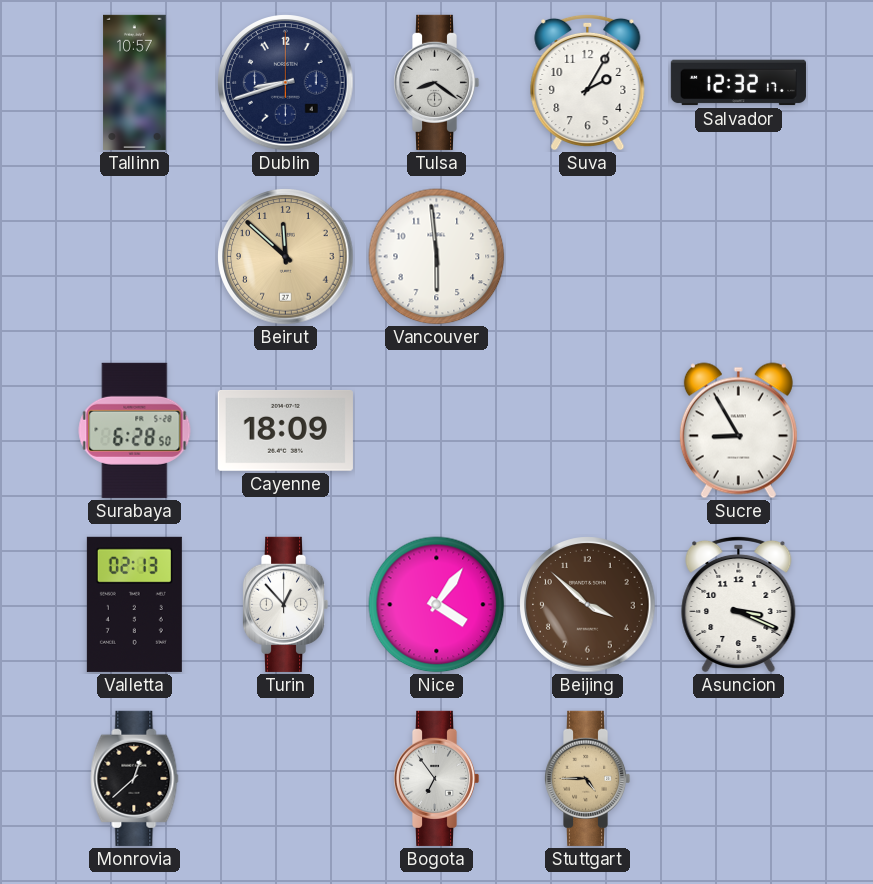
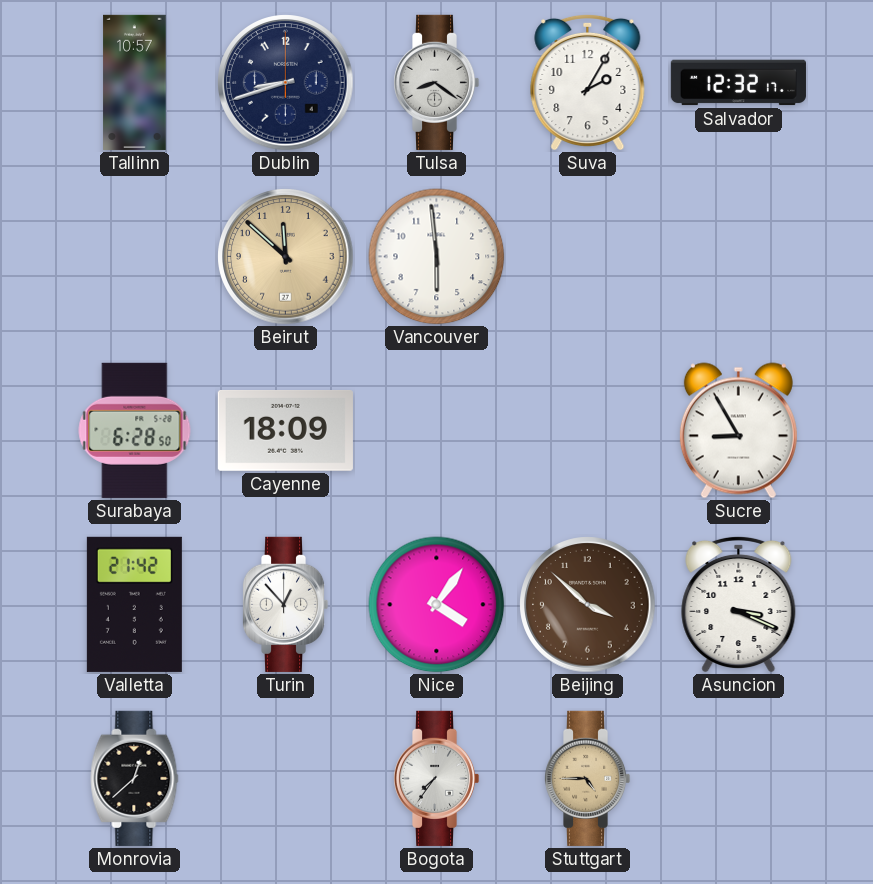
Valletta: 02:13 -> 21:42 (134, 604)
Bogota: 6:54 -> 7:36 (436, 778)
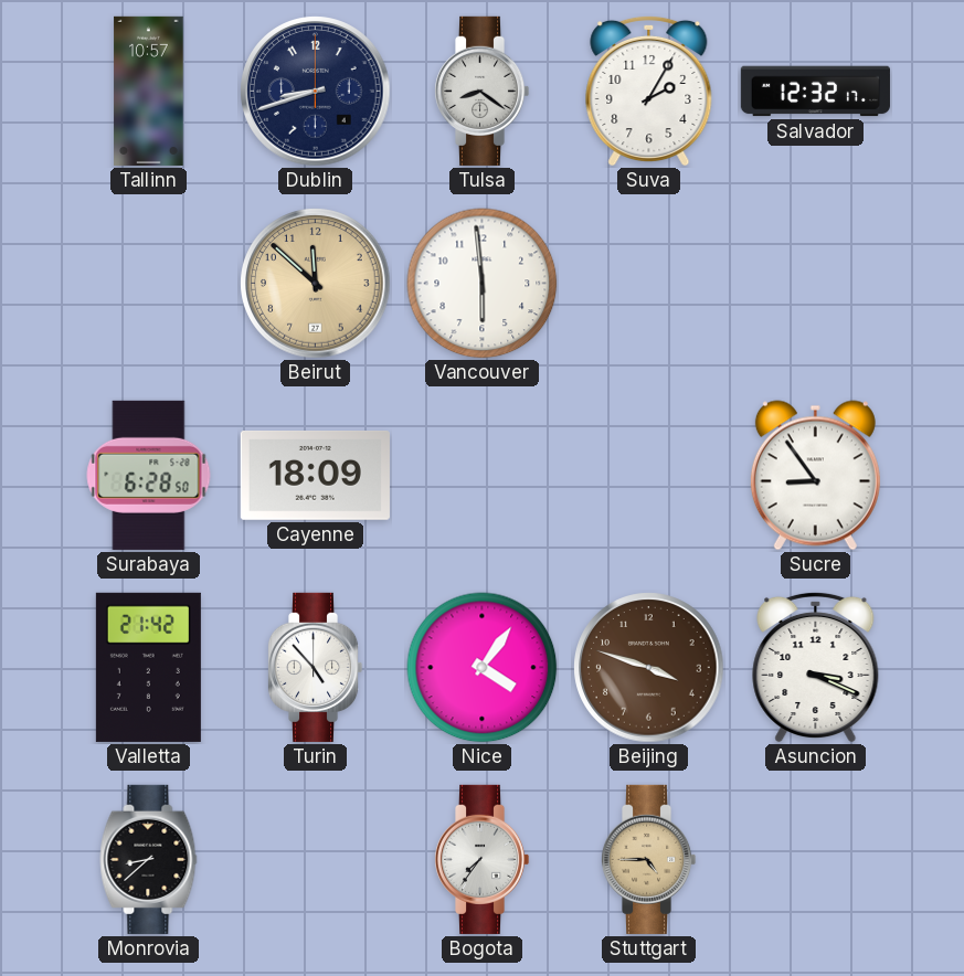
Sucre: 8:55 -> 8:54 (815, 476)
Turin: 12:53 -> 4:53 (315, 667)
Beijing: 3:52 -> 3:48 (649, 668)
Monrovia: 12:38 -> 8:38 (149, 859)
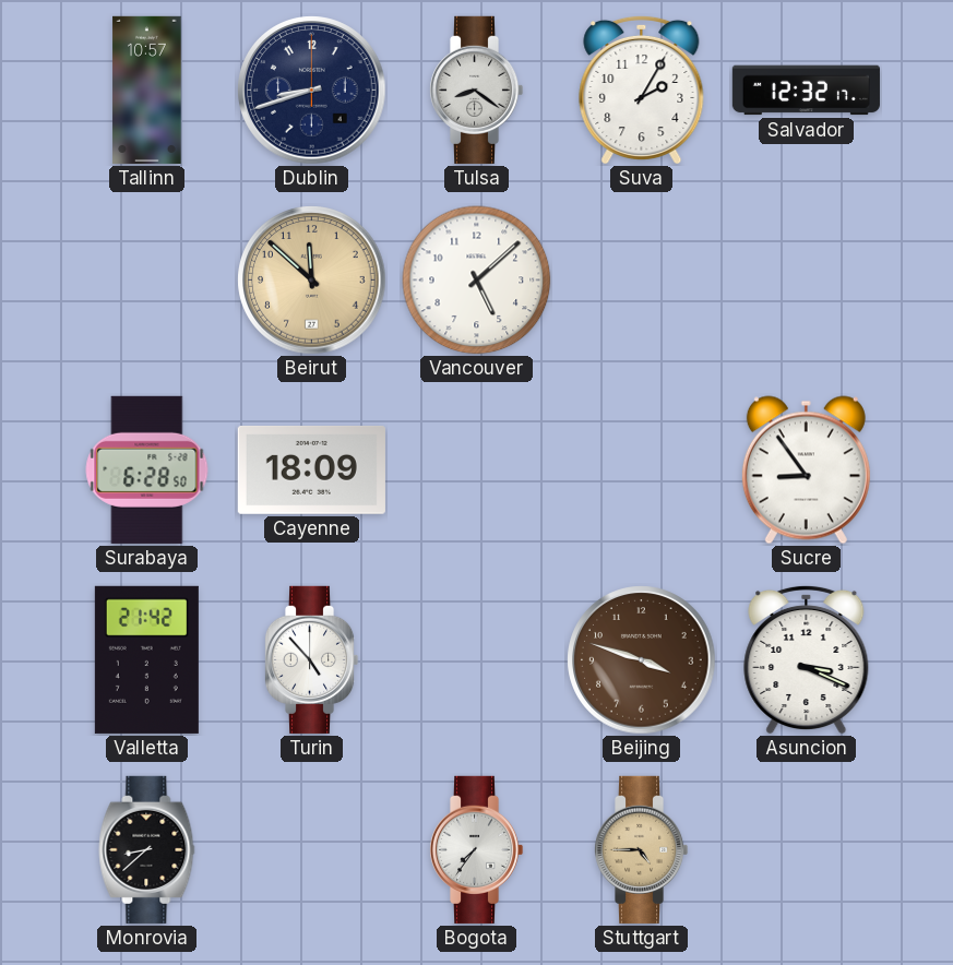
Vancouver: 5:59 -> 5:08 (477, 281)
Nice: 4:06 -> none (483, 668)
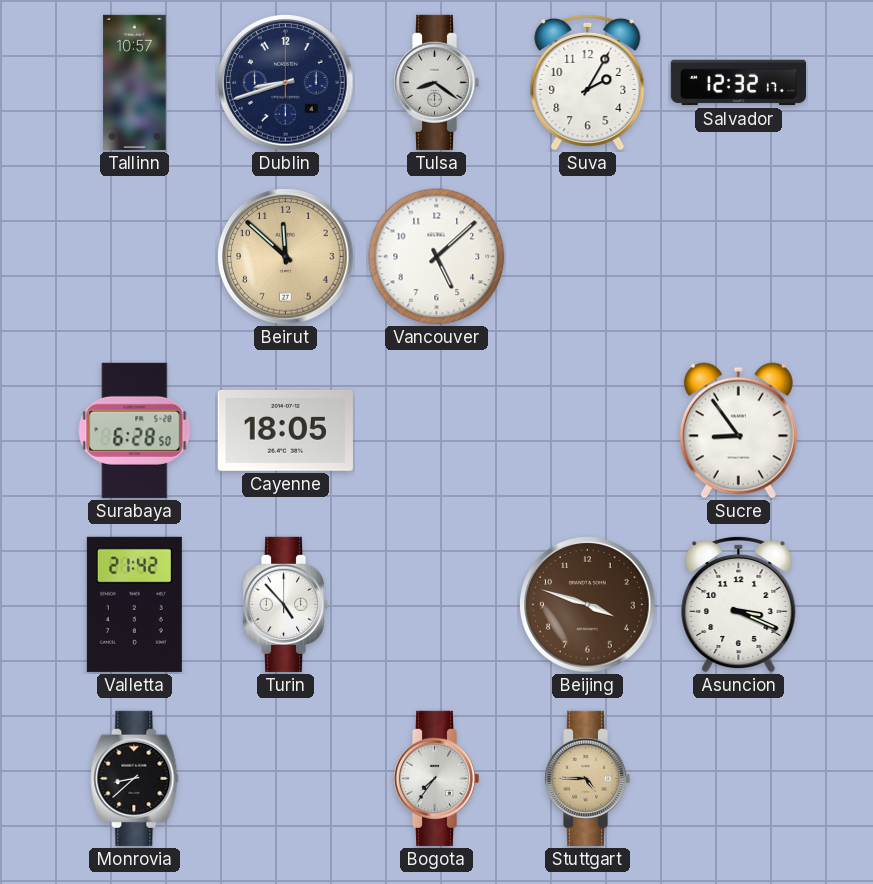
Cayenne: 18:09 -> 18:05 (285, 430)
